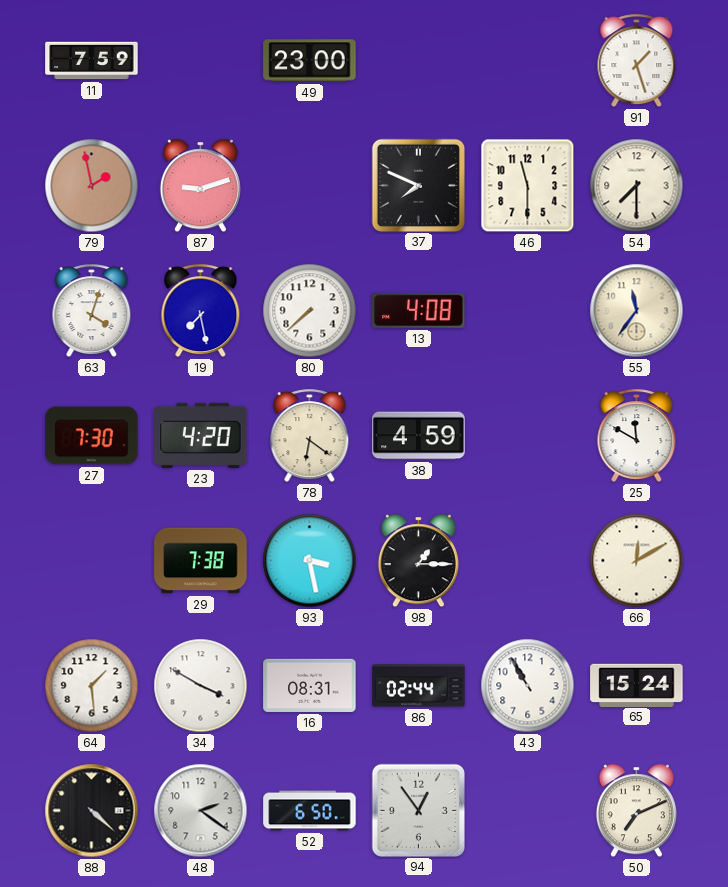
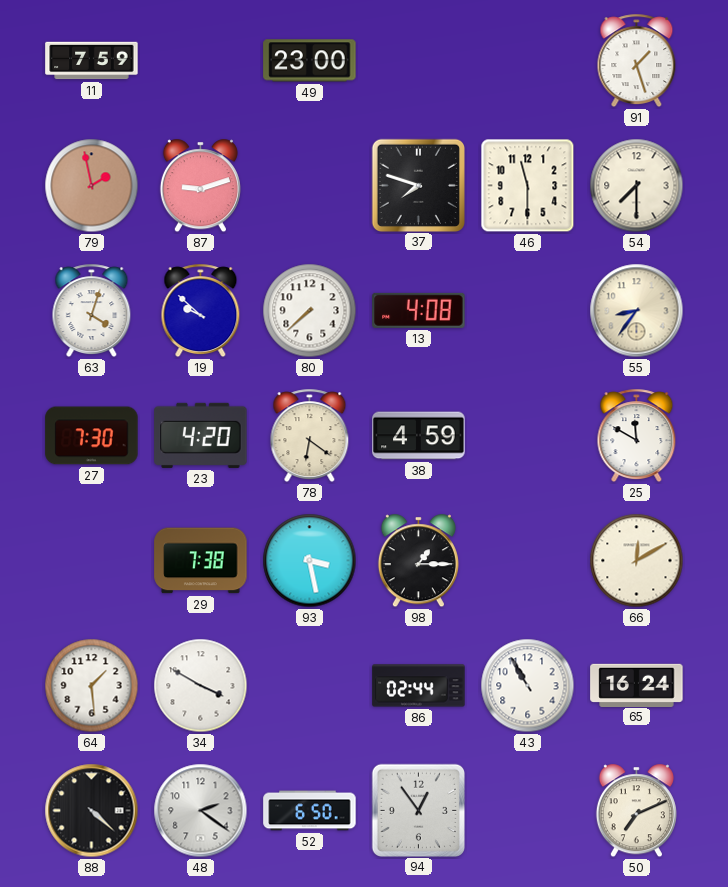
37: 7:49 -> 7:48 (418, 185)
19: 7:28 -> 9:52 (201, 310)
55: 11:36 -> 8:36 (637, 311)
16: 08:31 -> none (310, 685)
65: 15:24 -> 16:24 (637, 685)
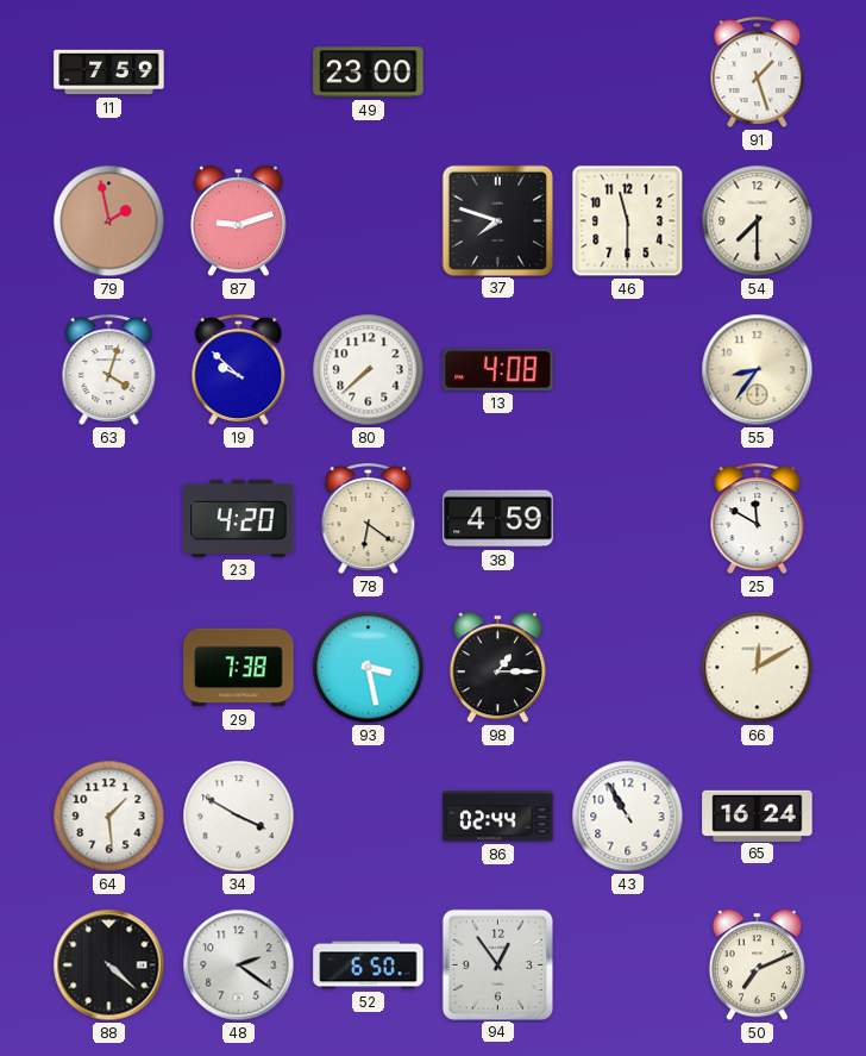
27: 7:30 -> none (92, 436)
